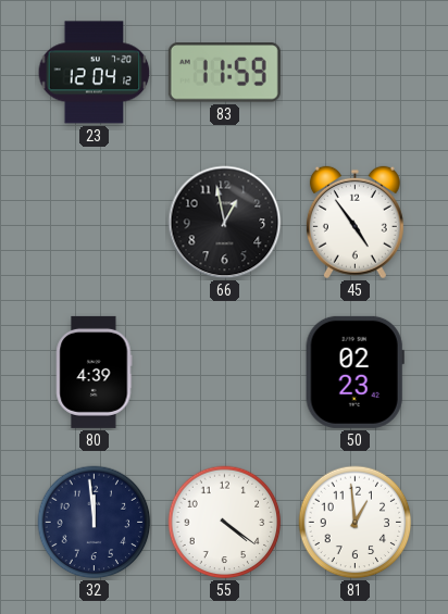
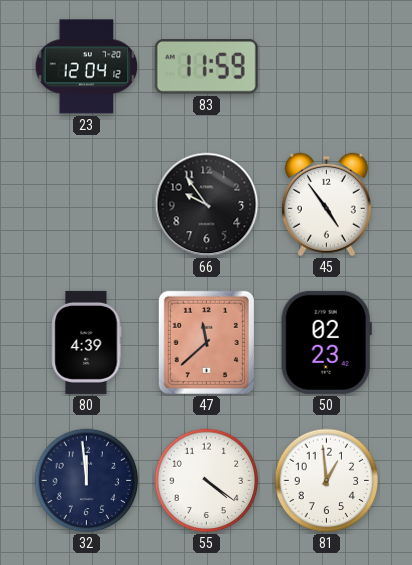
66: 12:58 -> 9:54 (207, 205)
47: none -> 11:38 (206, 342)
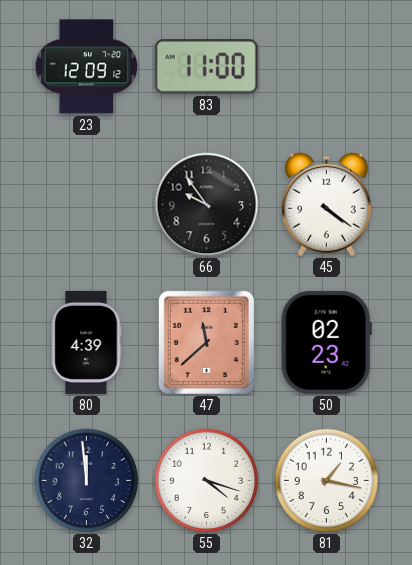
23: 12:04 -> 12:09 (87, 67)
83: 11:59 -> 11:00 (206, 67)
45: 4:54 -> 4:21 (326, 205)
55: 4:21 -> 4:18 (207, 481)
81: 12:59 -> 1:17 (327, 481)
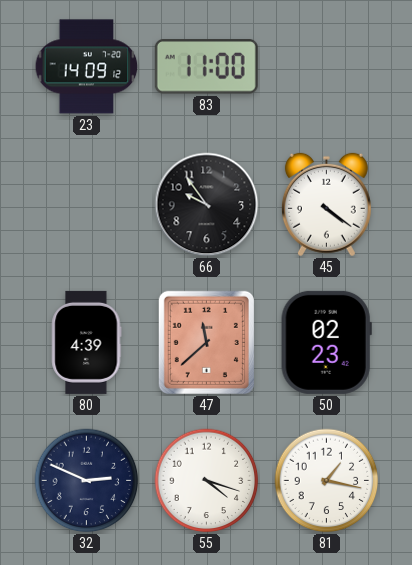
23: 12:09 -> 14:09 (87, 67)
32: 11:59 -> 2:49 (87, 481)
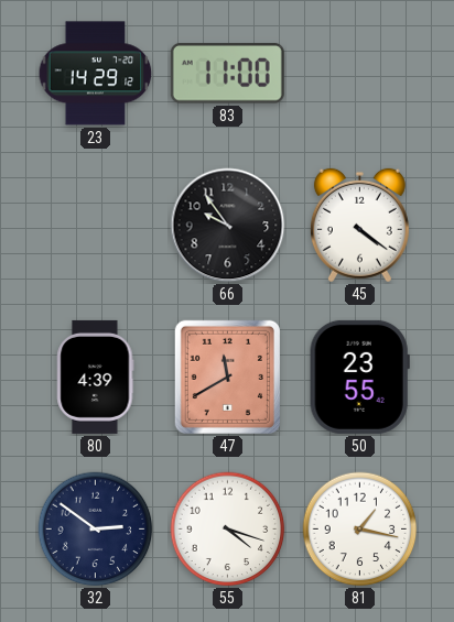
23: 14:09 -> 14:29 (96, 74)
47: 11:38 -> 11:40 (227, 377)
50: 02:23 -> 23:55 (359, 377)
32: 2:49 -> 2:51 (96, 530)
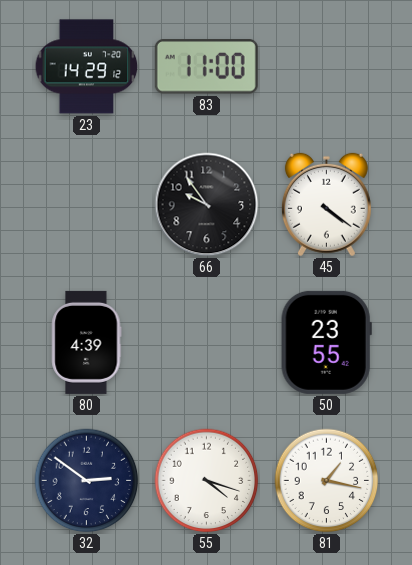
47: 11:40 -> none (227, 377)
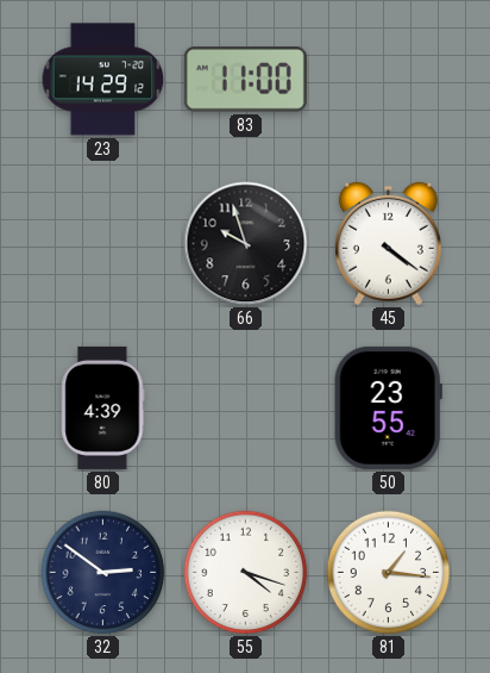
66: 9:54 -> 9:57 (246, 244)
81: 1:17 -> 1:16 (389, 573)
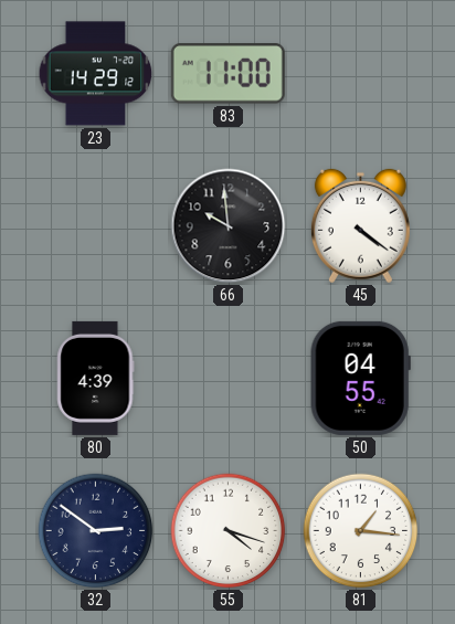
66: 9:57 -> 9:59 (229, 226)
50: 23:55 -> 04:55 (360, 378)
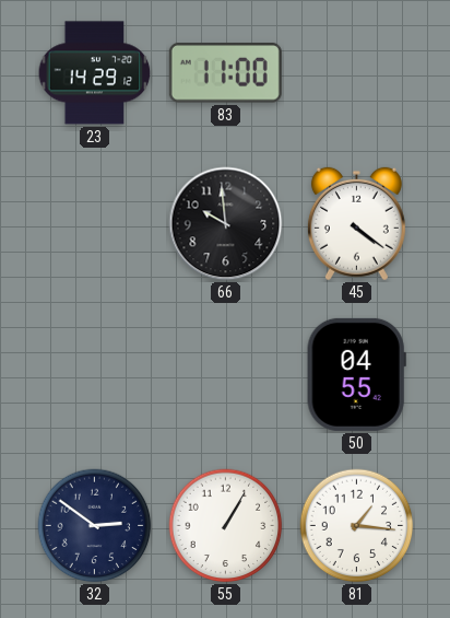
80: 4:39 -> none (96, 378)
55: 4:18 -> 1:05 (226, 526)
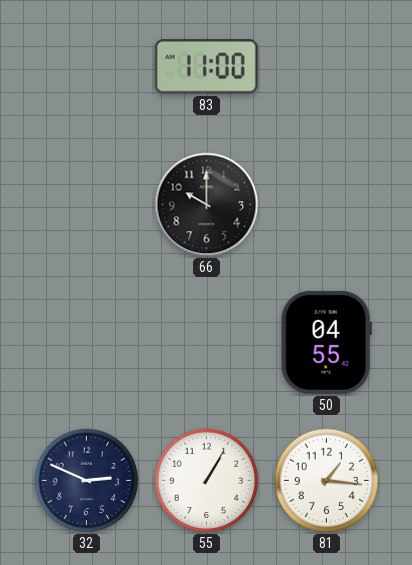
23: 14:29 -> none (95, 73)
66: 9:59 -> 10:00 (207, 205)
45: 4:21 -> none (356, 224)
32: 2:51 -> 2:49 (87, 481)
